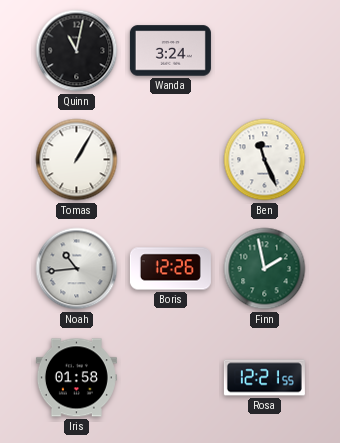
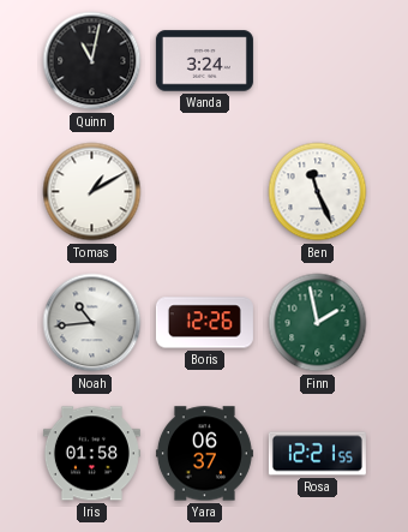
Tomas: 1:05 -> 1:10 (92, 192)
Yara: none -> 06:37 (204, 454)
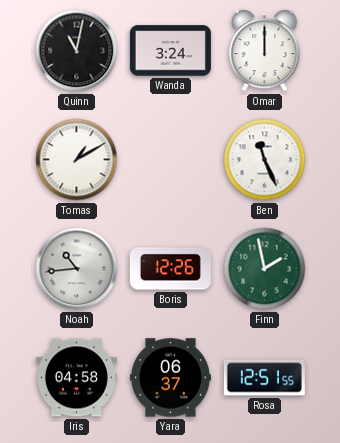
Omar: none -> 12:00 (265, 51)
Iris: 01:58 -> 04:58 (76, 378)
Rosa: 12:21 -> 12:51 (264, 378)
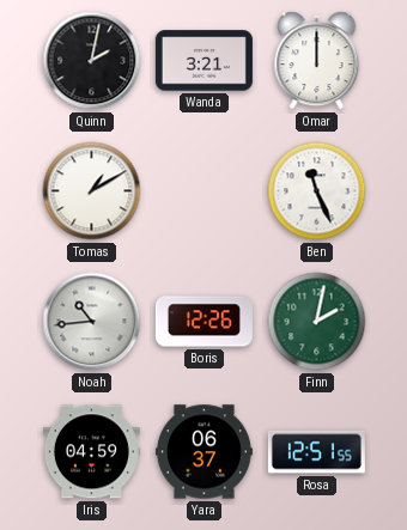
Quinn: 11:02 -> 2:02 (92, 61)
Wanda: 3:24 -> 3:21 (203, 61)
Finn: 1:58 -> 2:02 (317, 322)
Iris: 04:58 -> 04:59 (91, 452)
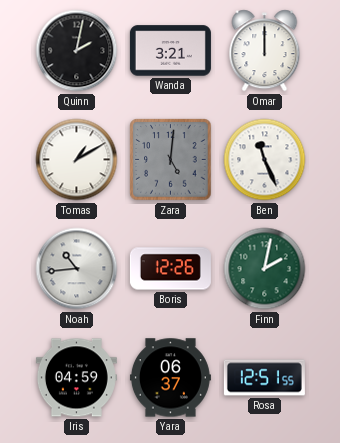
Zara: none -> 5:01 (171, 160)
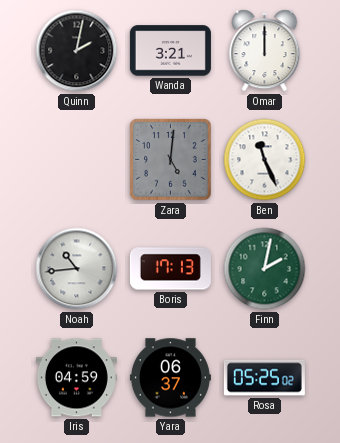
Tomas: 1:10 -> none (77, 160)
Boris: 12:26 -> 17:13 (170, 269)
Rosa: 12:51 -> 05:25 (264, 378)
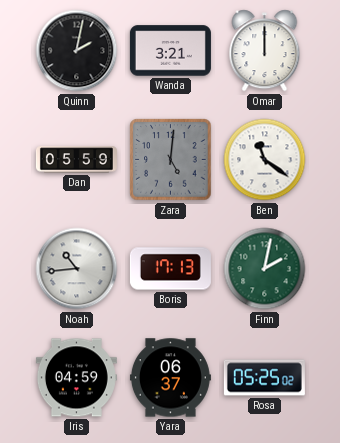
Dan: none -> 05:59 (76, 160)
Ben: 11:26 -> 11:21 (265, 160)
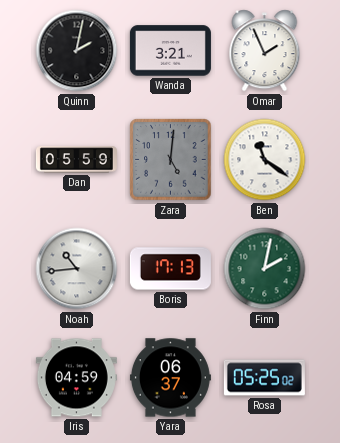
Omar: 12:00 -> 1:56 (265, 51)
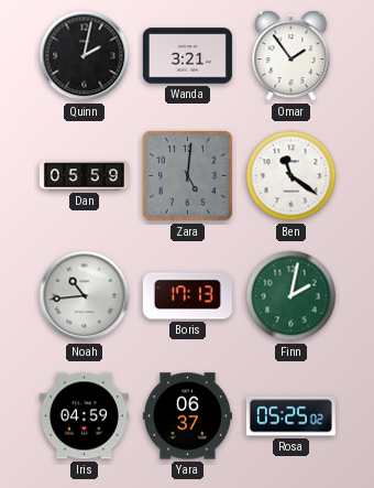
Omar: 1:56 -> 1:54 (291, 56)
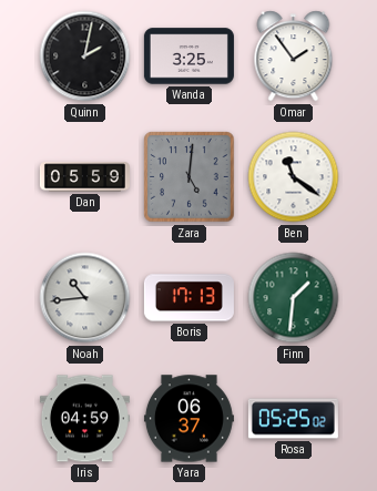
Wanda: 3:21 -> 3:25 (188, 57)
Finn: 2:02 -> 1:31 (294, 298)
